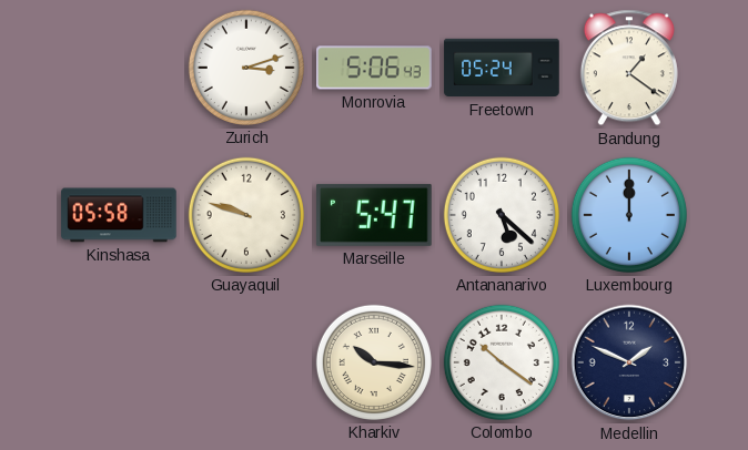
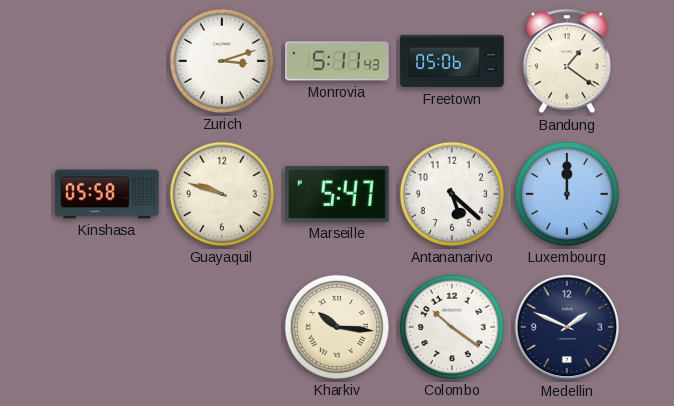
Monrovia: 5:06 -> 5:11 (337, 61)
Freetown: 05:24 -> 05:06 (452, 61)
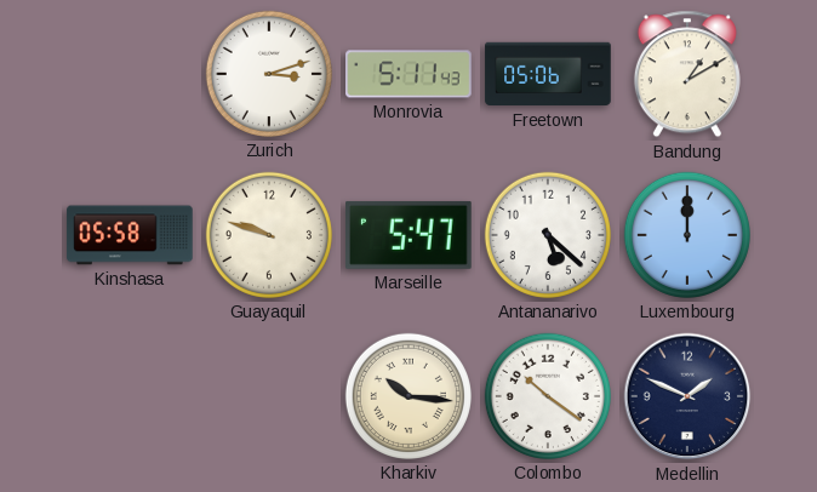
Bandung: 1:21 -> 1:10 (687, 74)
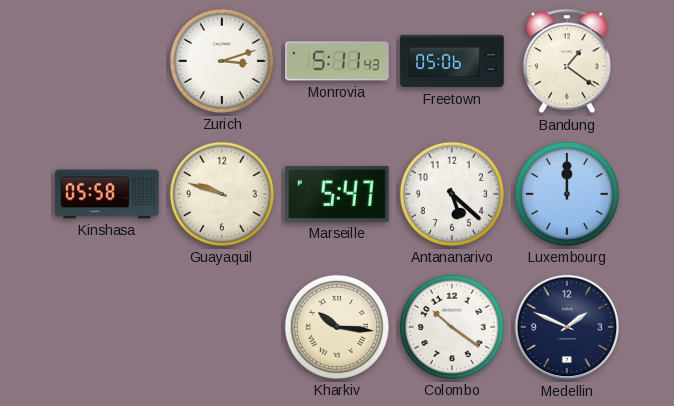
Bandung: 1:10 -> 1:21 (567, 61)
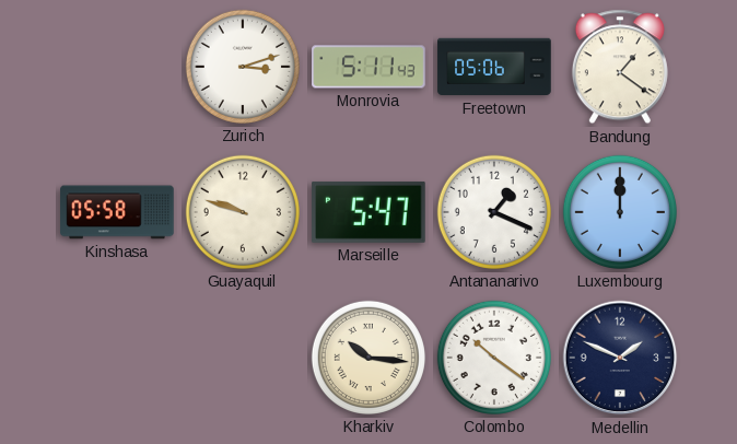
Antananarivo: 5:22 -> 1:19 (494, 212)
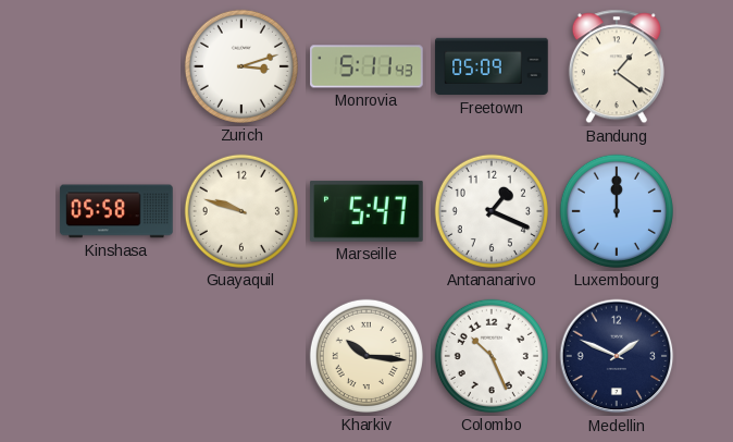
Freetown: 05:06 -> 05:09 (492, 66)
Colombo: 10:21 -> 10:26 (492, 356)
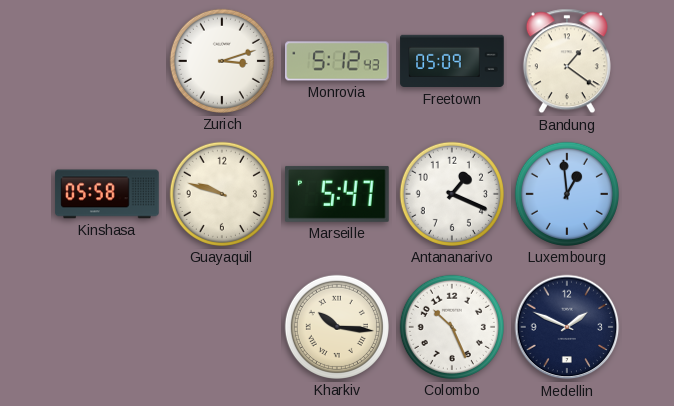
Monrovia: 5:11 -> 5:12 (337, 61)
Luxembourg: 12:00 -> 12:59 (567, 194)
